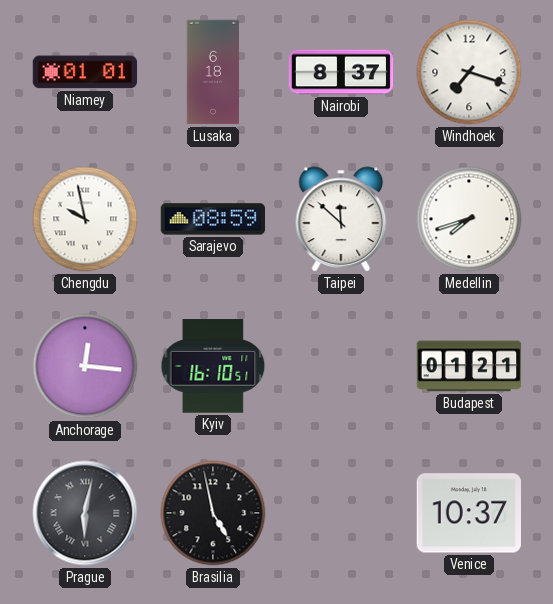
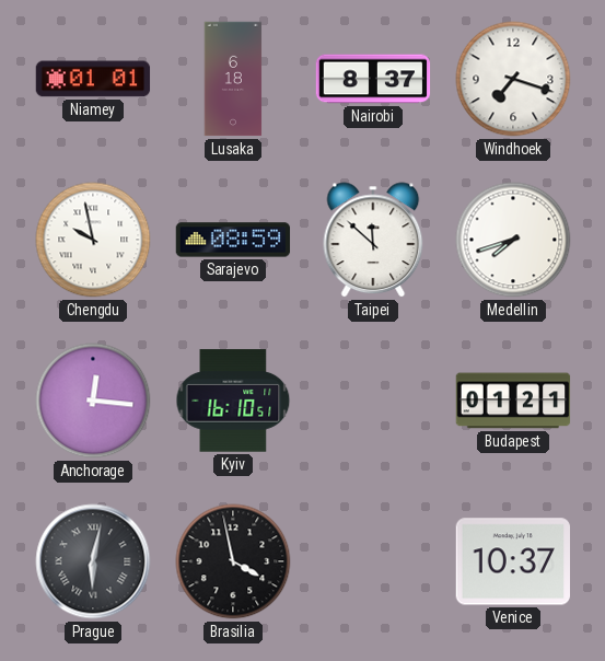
Brasilia: 4:58 -> 3:58 (233, 561)
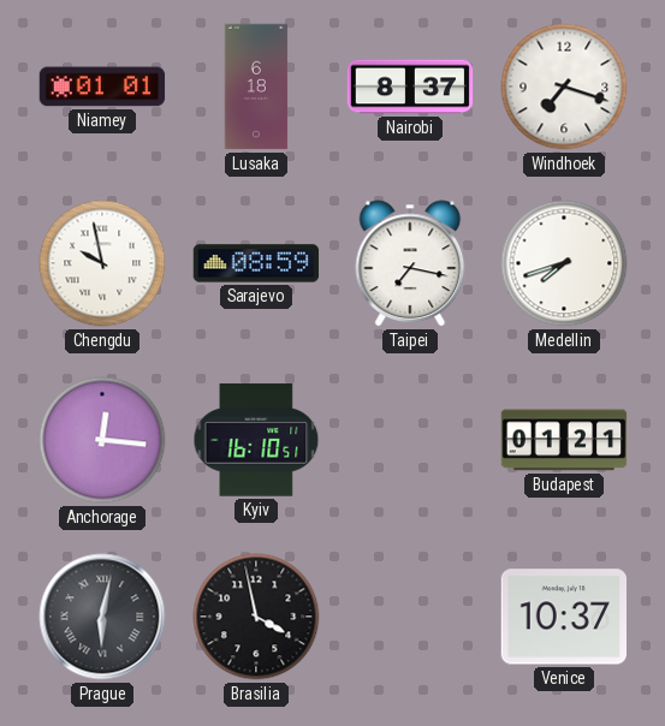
Taipei: 11:52 -> 7:17 (410, 263)
